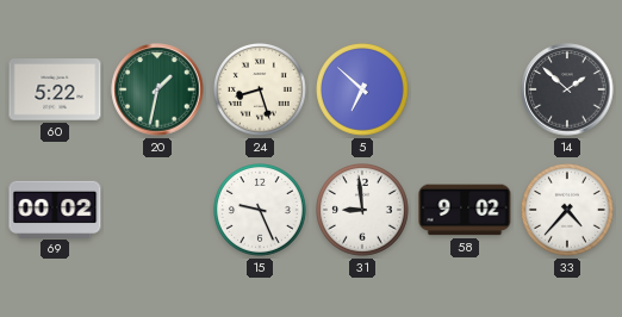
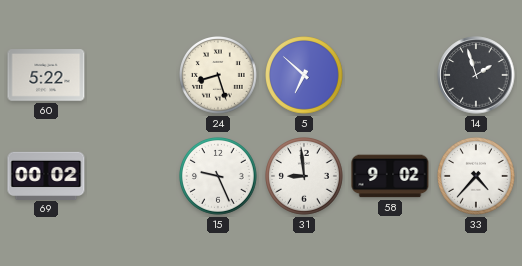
20: 1:32 -> none (157, 89)
14: 1:52 -> 1:57 (476, 75)
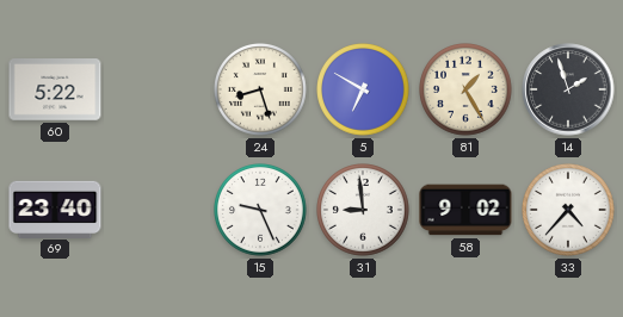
5: 6:52 -> 6:50 (364, 91)
81: none -> 1:25 (467, 91)
69: 00:02 -> 23:40 (55, 209)
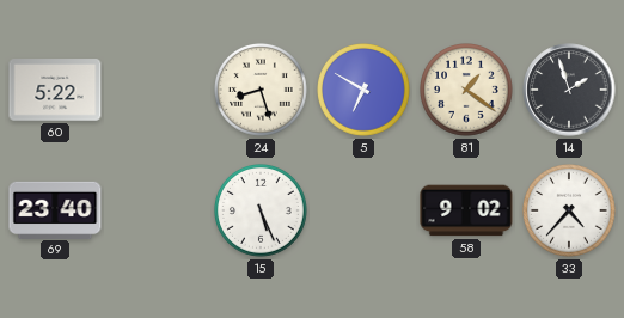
81: 1:25 -> 1:21 (467, 91)
15: 9:26 -> 5:26 (262, 212)
31: 8:59 -> none (364, 211)
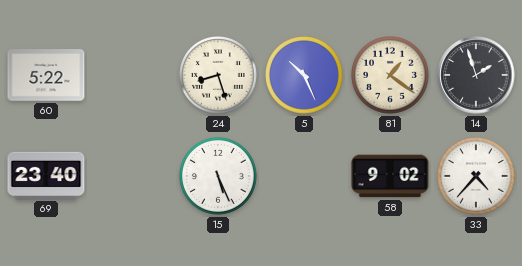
5: 6:50 -> 10:26 (305, 76)
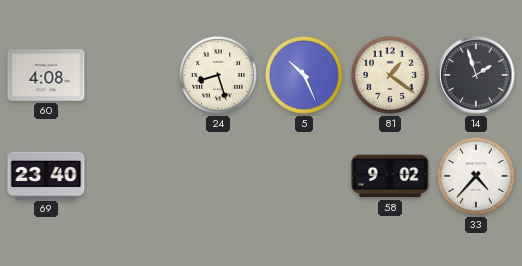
60: 5:22 -> 4:08 (46, 75)
15: 5:26 -> none (219, 177)
